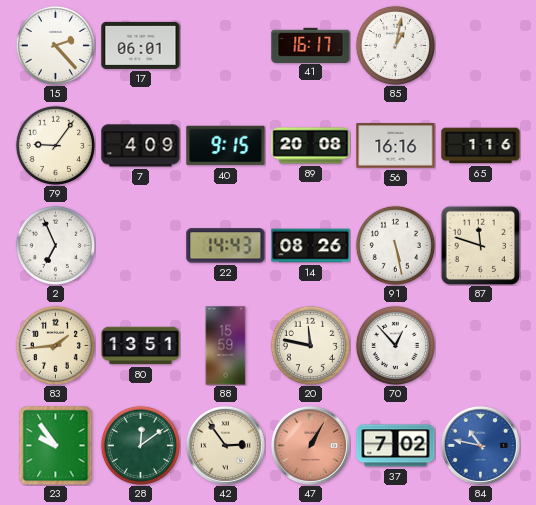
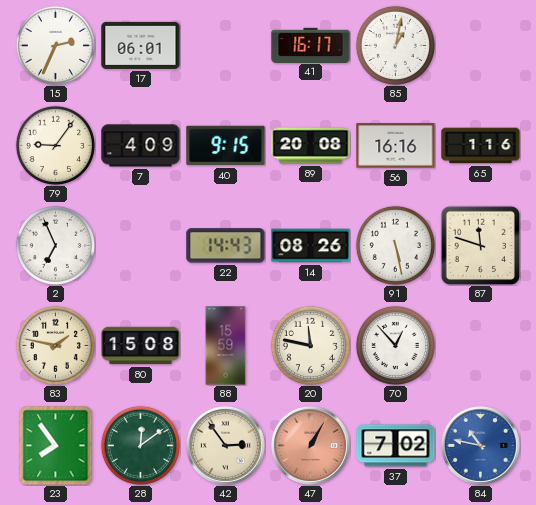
15: 2:23 -> 2:34 (55, 45)
83: 1:44 -> 1:47 (55, 345)
80: 13:51 -> 15:08 (141, 346)
23: 9:54 -> 7:54 (56, 446)
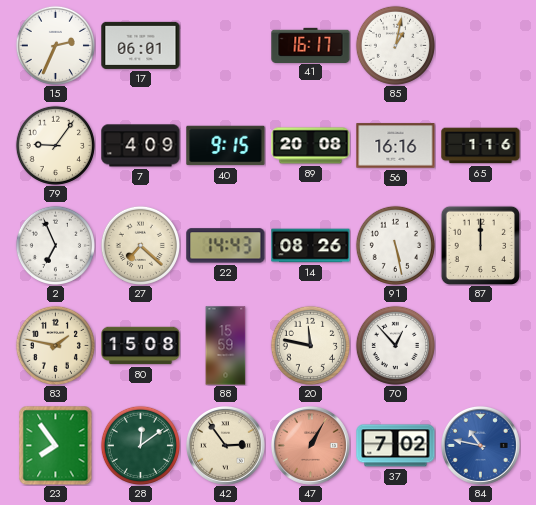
27: none -> 7:22 (140, 245)
87: 11:48 -> 12:00 (480, 245)
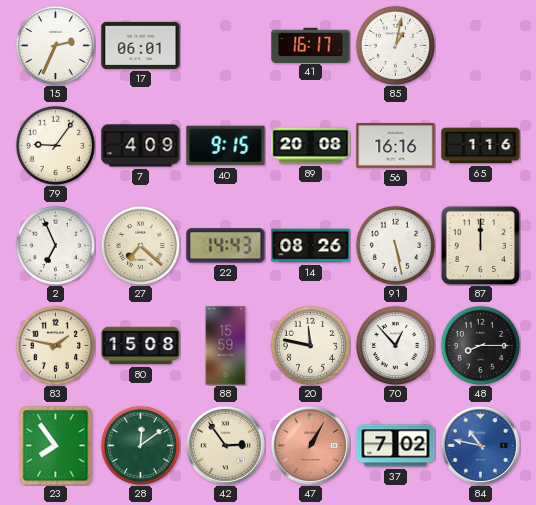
48: none -> 8:15 (480, 345)
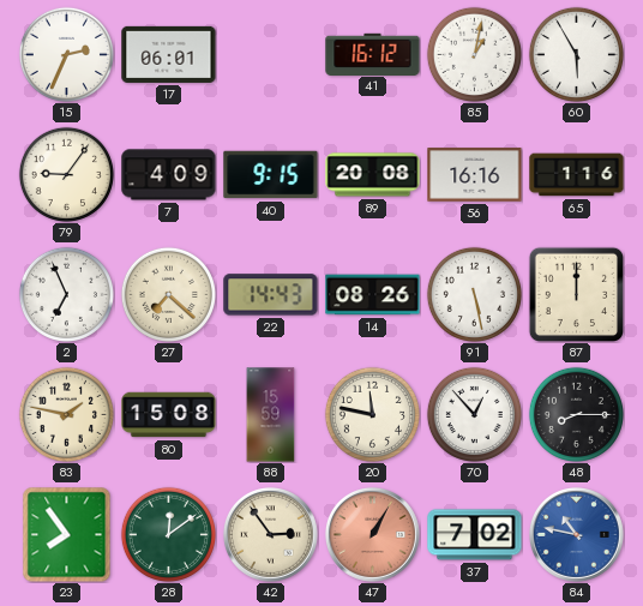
41: 16:17 -> 16:12 (373, 54)
60: none -> 5:55 (576, 54)
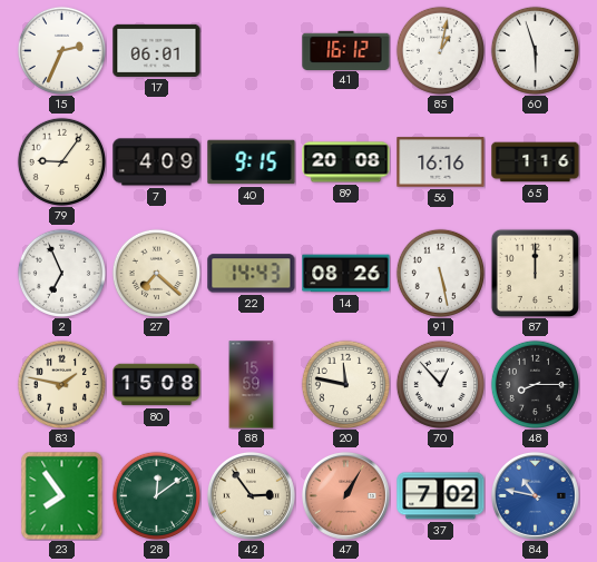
60: 5:55 -> 5:57 (535, 50)
